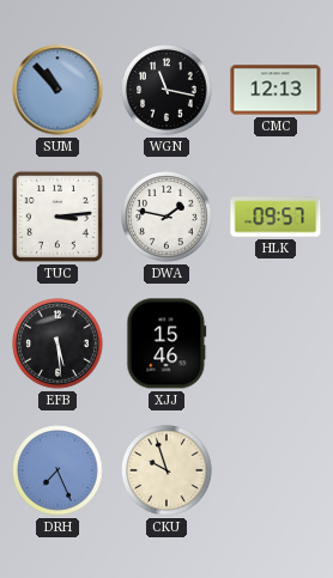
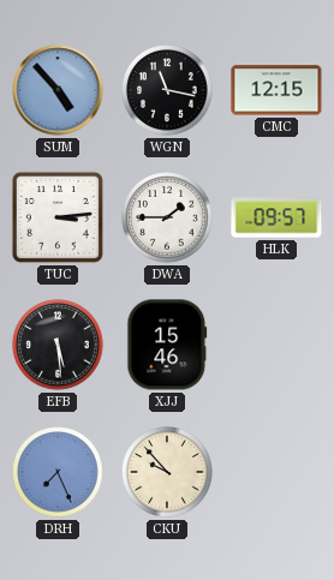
SUM: 10:53 -> 4:53 (58, 90)
CMC: 12:13 -> 12:15 (276, 90)
DWA: 1:47 -> 1:45 (167, 217)
CKU: 9:57 -> 9:53 (167, 472)
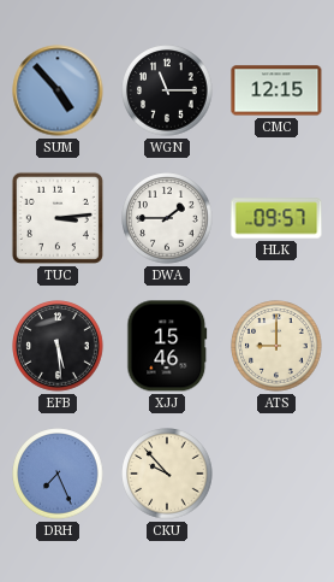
WGN: 11:17 -> 11:15 (167, 90)
ATS: none -> 9:00 (276, 346)
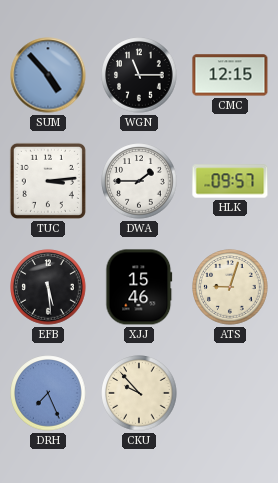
ATS: 9:00 -> 9:03 (230, 287)
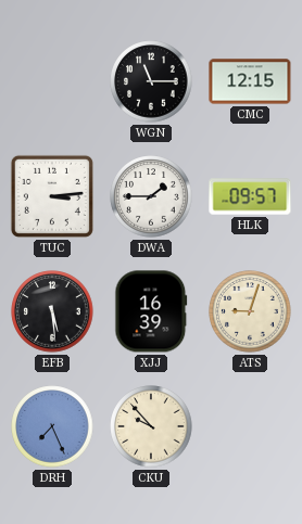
SUM: 4:53 -> none (48, 75)
XJJ: 15:46 -> 16:39 (151, 311)
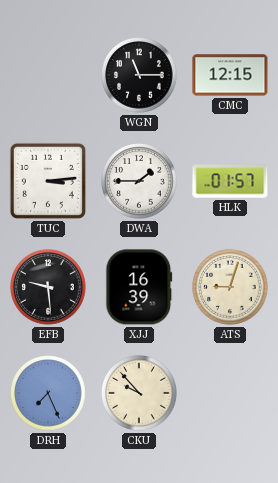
HLK: 09:57 -> 01:57 (230, 181)
EFB: 5:29 -> 9:29 (48, 287)
